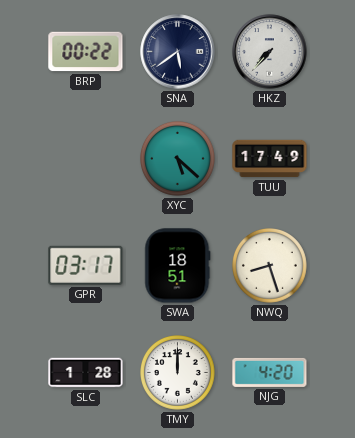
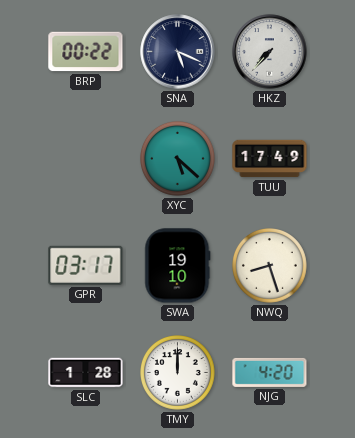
SNA: 5:39 -> 5:19 (178, 52)
SWA: 18:51 -> 19:10 (178, 266)
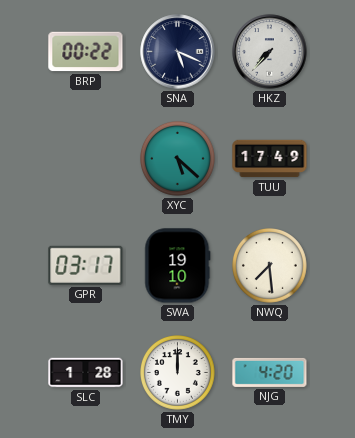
NWQ: 8:27 -> 7:29 (270, 266)
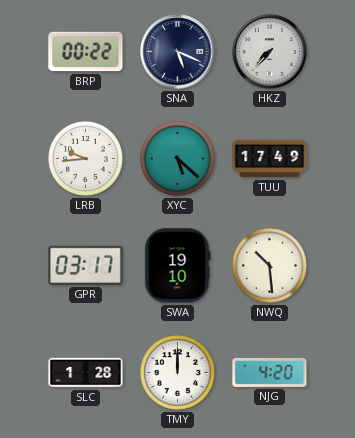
LRB: none -> 9:44 (86, 159)
NWQ: 7:29 -> 10:29 (270, 266)
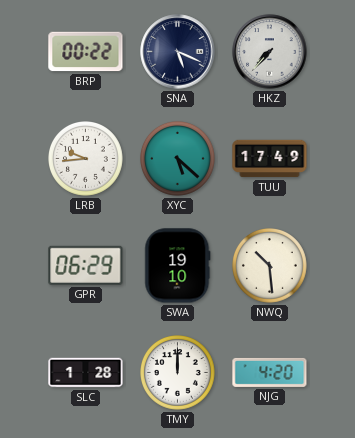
GPR: 03:17 -> 06:29 (86, 265)
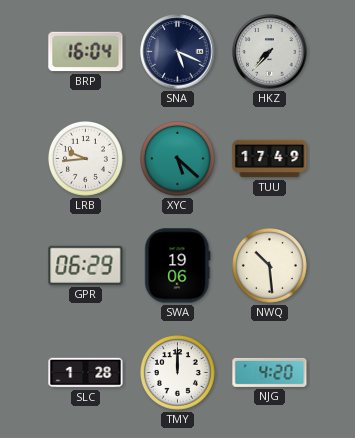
BRP: 00:22 -> 16:04 (86, 52)
SWA: 19:10 -> 19:06 (178, 266)
